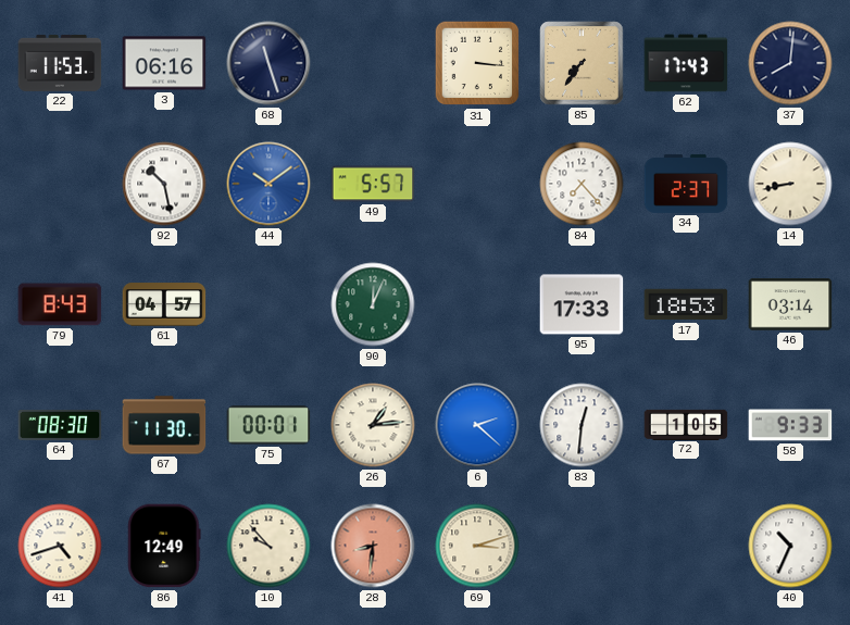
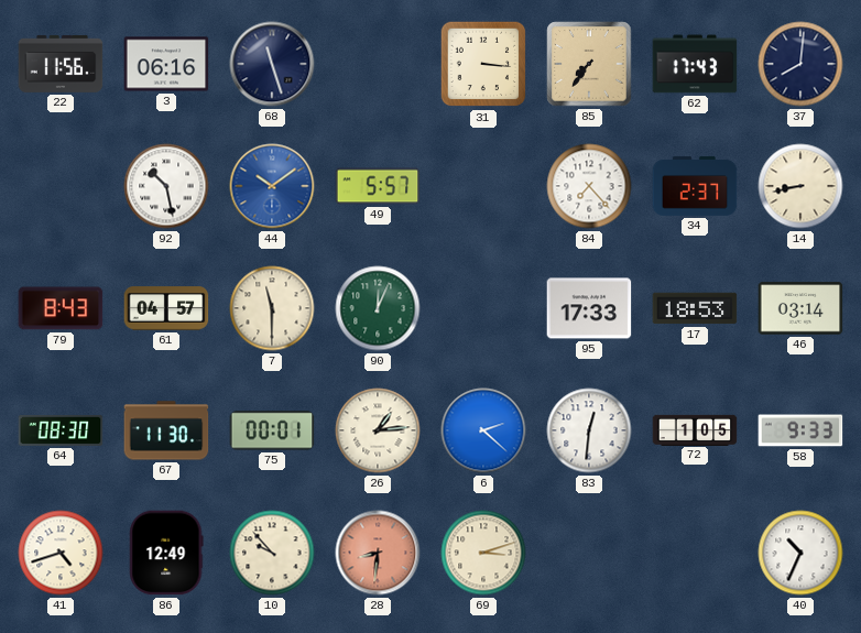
22: 11:53 -> 11:56 (61, 64)
7: none -> 11:30 (272, 308)
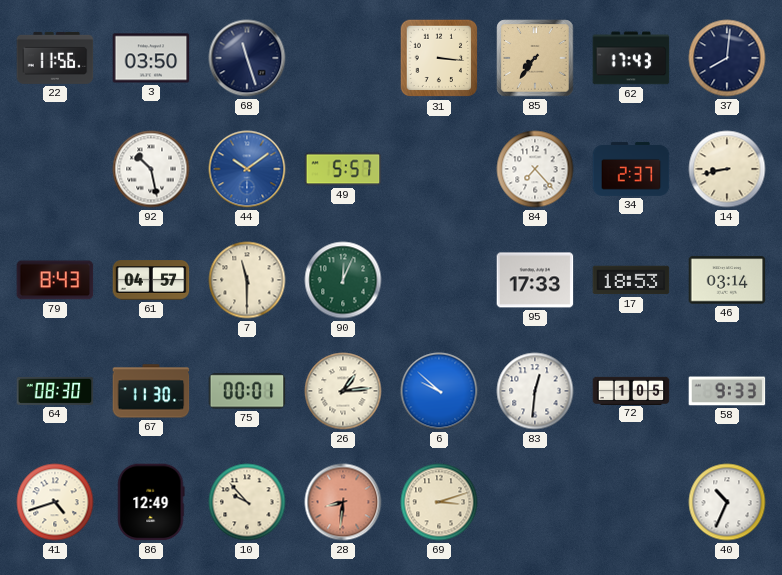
3: 06:16 -> 03:50 (151, 58)
6: 2:22 -> 9:52 (439, 391)
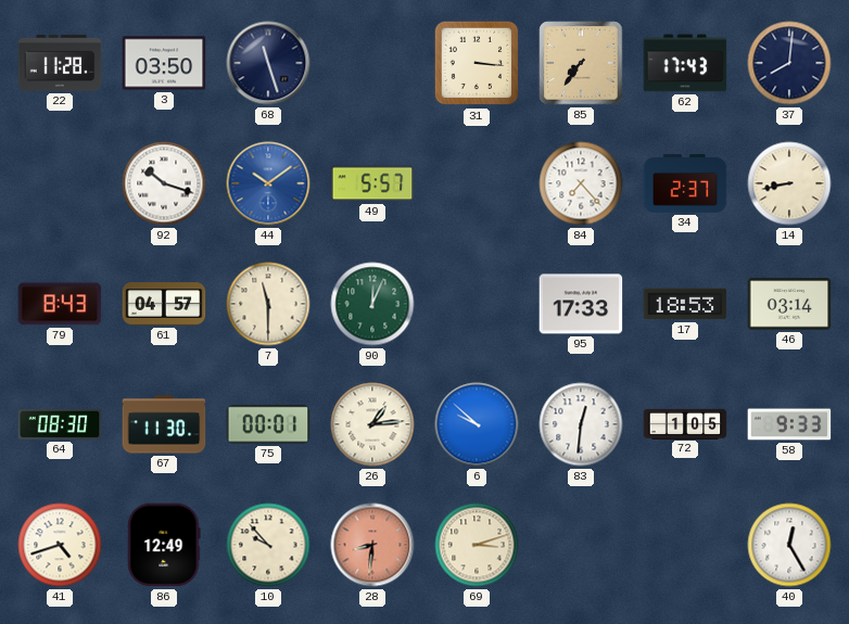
22: 11:56 -> 11:28 (60, 63)
92: 10:28 -> 10:18 (164, 183)
40: 10:34 -> 12:25 (789, 545)
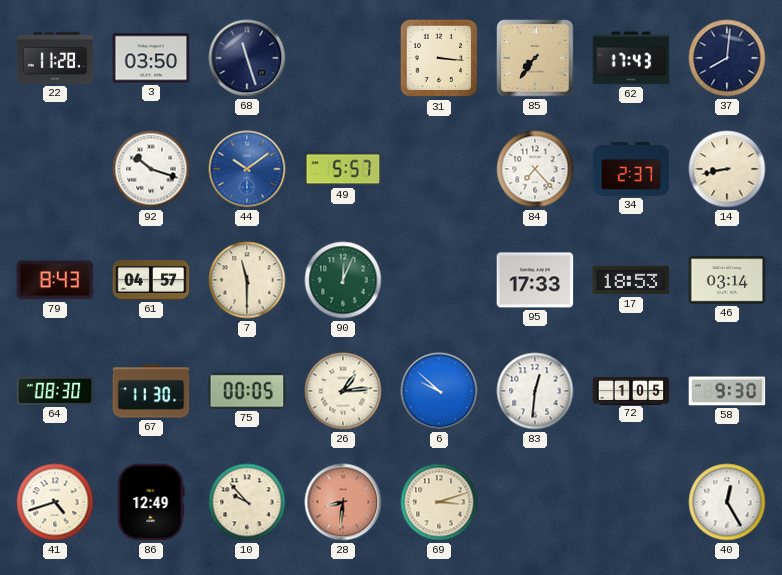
75: 00:01 -> 00:05 (247, 391)
58: 9:33 -> 9:30 (727, 391)
